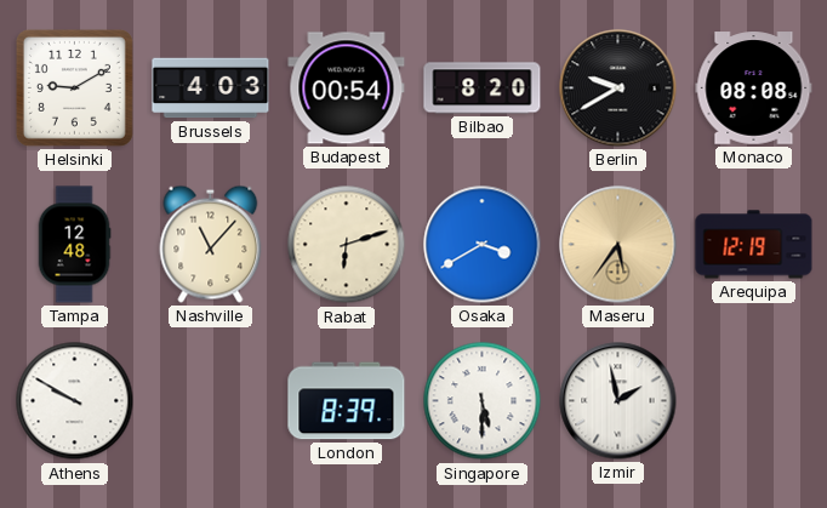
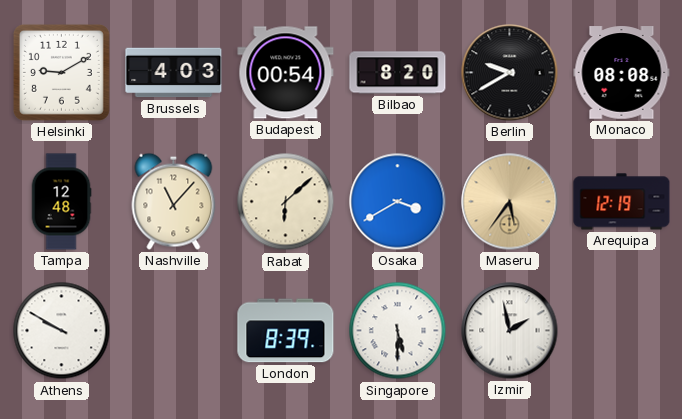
Rabat: 6:12 -> 6:08 (286, 202)
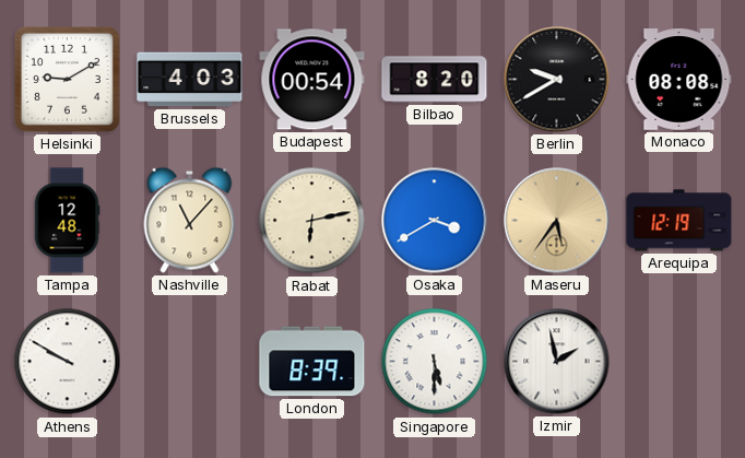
Rabat: 6:08 -> 6:13 (312, 221)
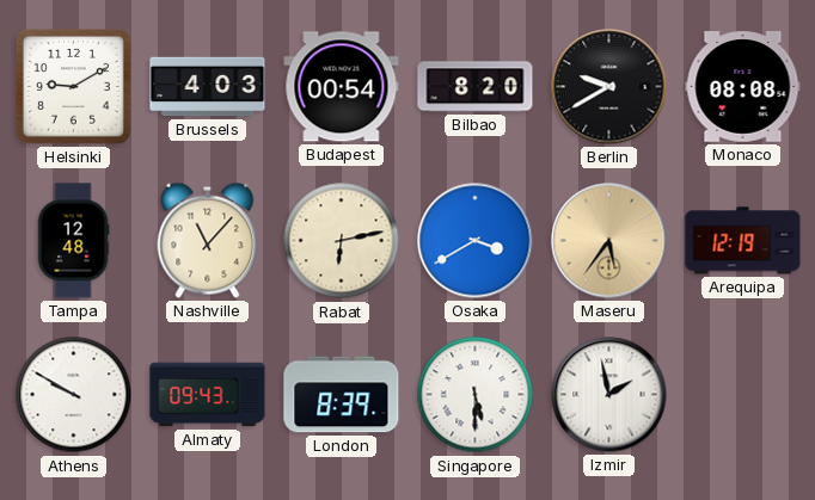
Almaty: none -> 09:43 (208, 395)
